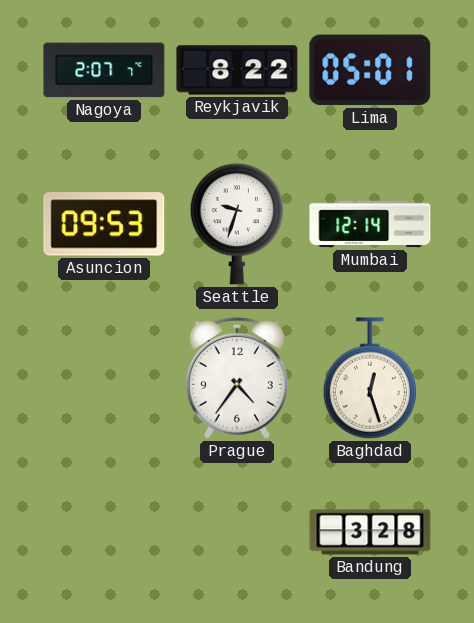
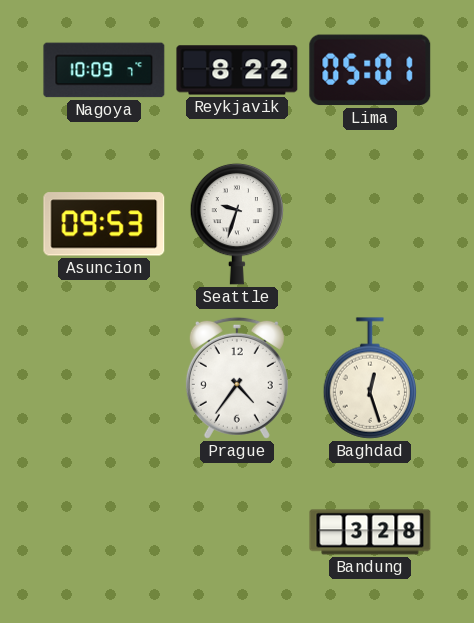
Nagoya: 2:07 -> 10:09 (104, 70)
Mumbai: 12:14 -> none (370, 224)
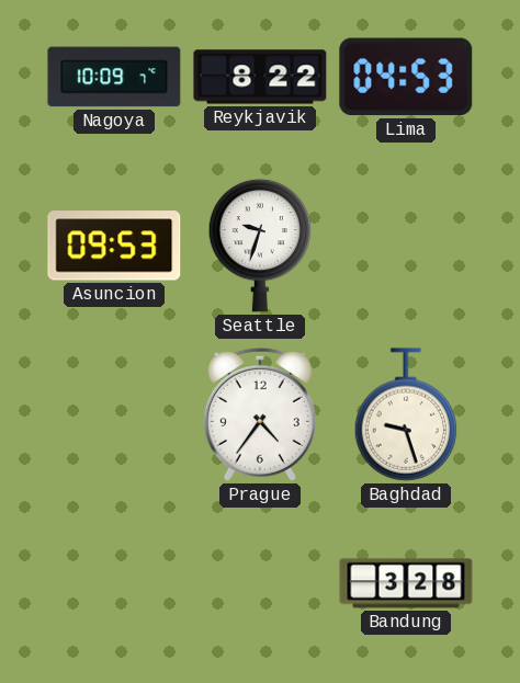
Lima: 05:01 -> 04:53 (406, 77)
Baghdad: 12:27 -> 9:27 (406, 414)
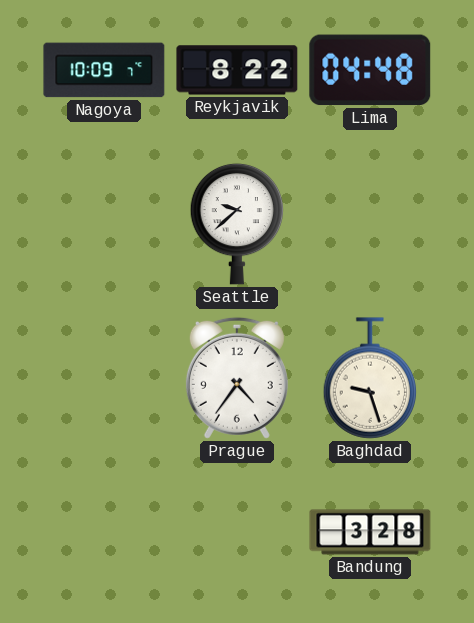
Lima: 04:53 -> 04:48 (370, 70)
Asuncion: 09:53 -> none (114, 246)
Seattle: 9:33 -> 9:38 (237, 224)
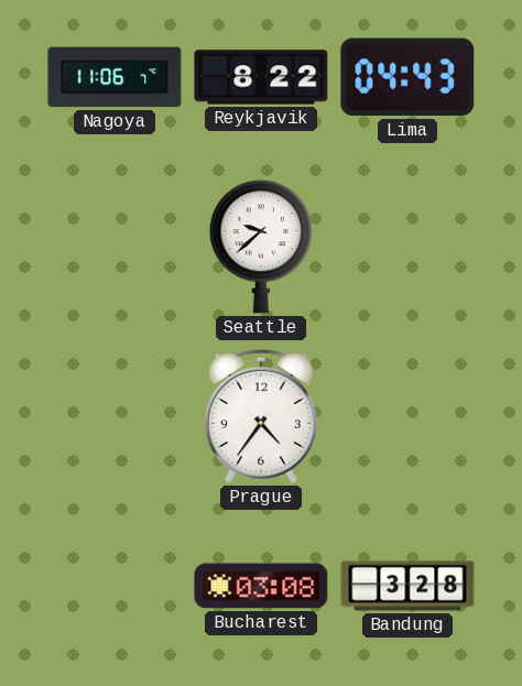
Nagoya: 10:09 -> 11:06 (115, 77)
Lima: 04:48 -> 04:43 (407, 77)
Baghdad: 9:27 -> none (370, 378)
Bucharest: none -> 03:08 (261, 586)
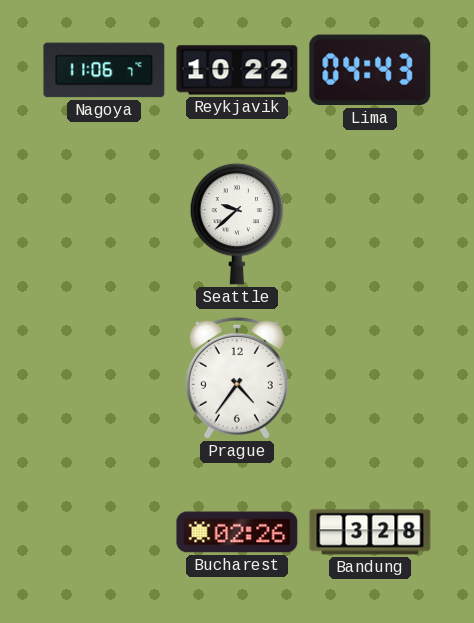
Reykjavik: 8:22 -> 10:22 (237, 70)
Bucharest: 03:08 -> 02:26 (237, 532)
